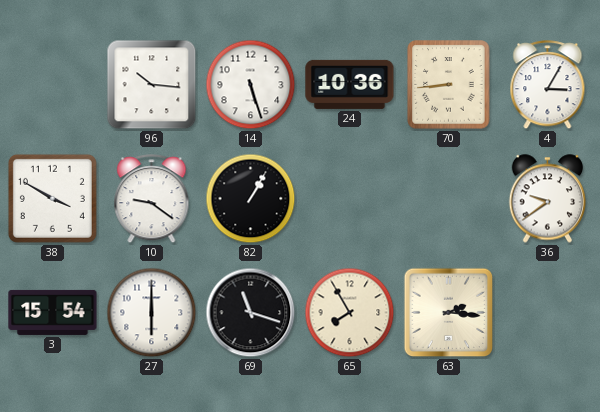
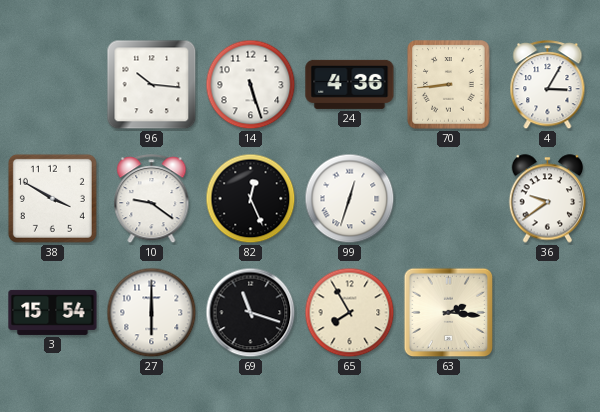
24: 10:36 -> 4:36 (350, 84)
82: 1:05 -> 12:26 (251, 199)
99: none -> 12:33 (350, 199)
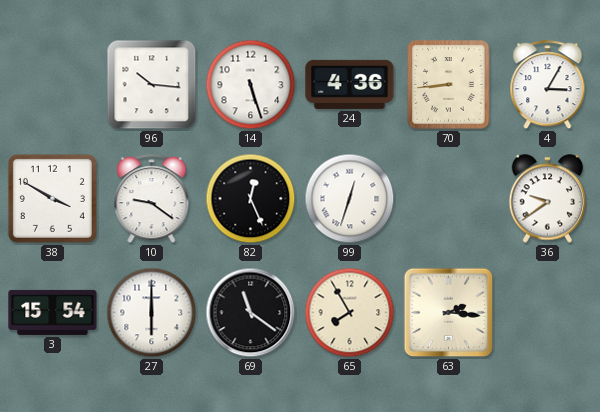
69: 11:18 -> 11:21 (251, 313)
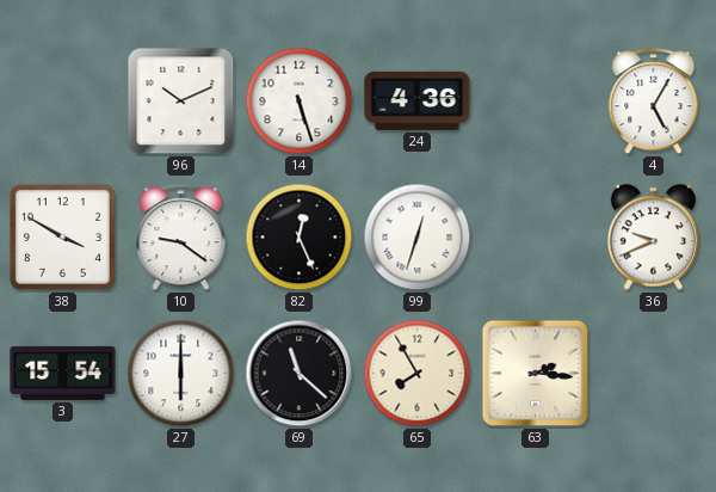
96: 10:16 -> 10:11 (181, 102)
70: 8:44 -> none (449, 85)
4: 3:05 -> 5:05 (654, 102)
36: 9:39 -> 9:41 (654, 238)
69: 11:21 -> 11:22 (300, 374)
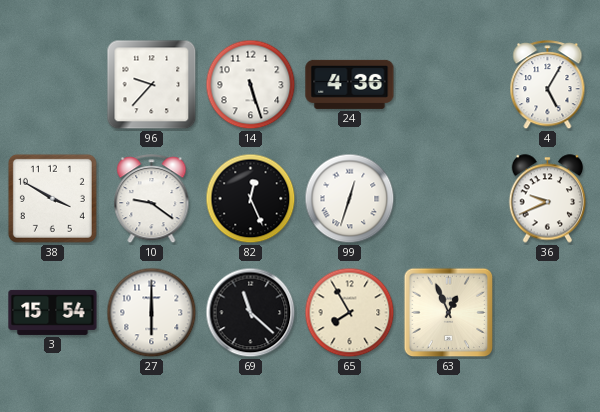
96: 10:11 -> 9:37 (152, 85)
63: 2:16 -> 12:56 (449, 313)
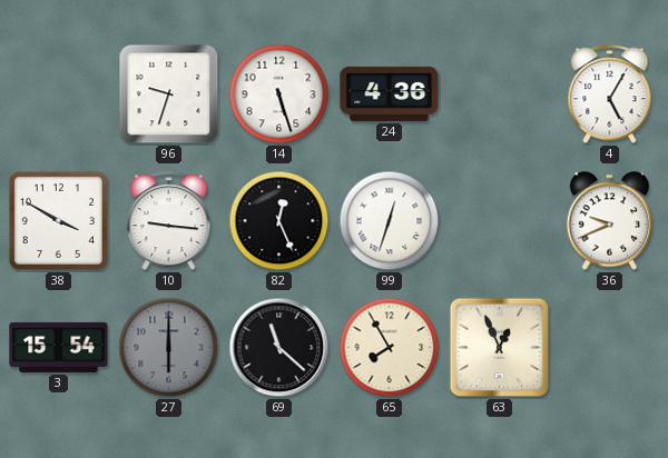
96: 9:37 -> 9:33 (169, 94)
10: 9:21 -> 9:16 (169, 221)
27 dial: white -> grey (169, 348)
